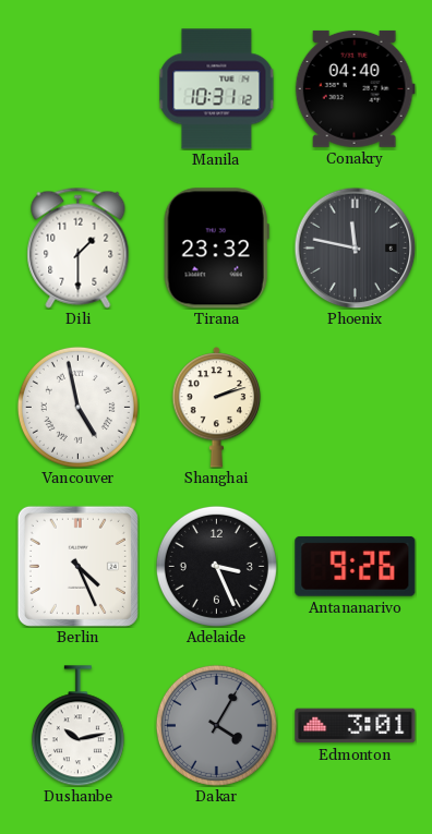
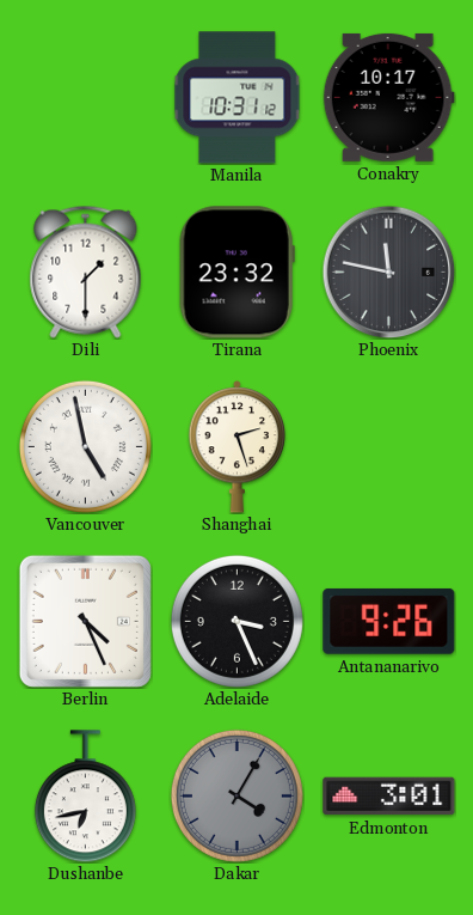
Conakry: 04:40 -> 10:17 (388, 97)
Shanghai: 2:12 -> 2:27 (238, 447)
Dushanbe: 10:13 -> 6:43 (85, 797)
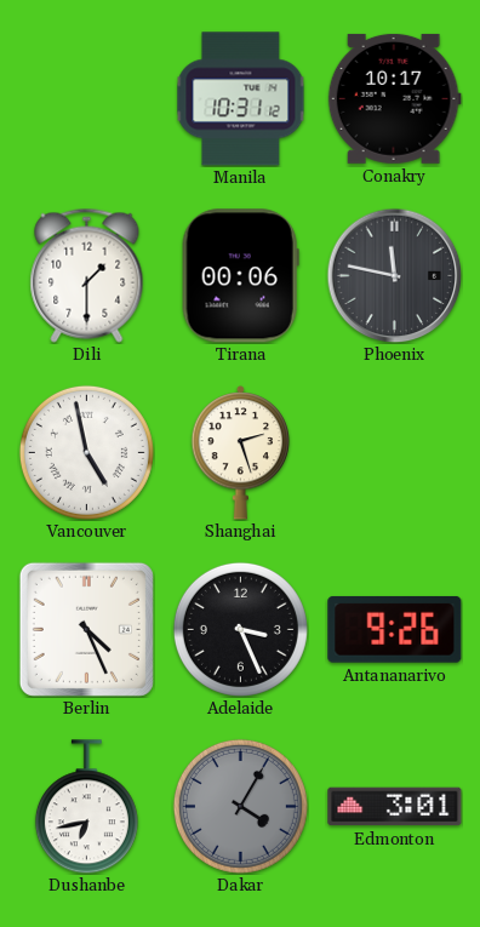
Tirana: 23:32 -> 00:06 (240, 276)
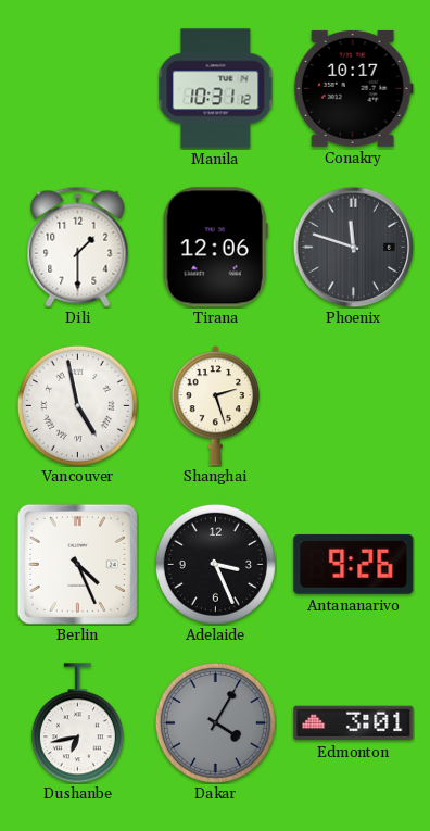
Tirana: 00:06 -> 12:06 (215, 248)
Phoenix: 11:47 -> 11:48 (353, 247)
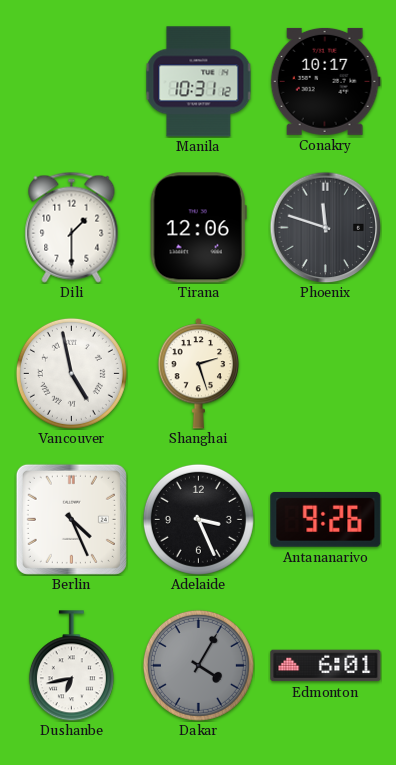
Edmonton: 3:01 -> 6:01 (326, 666)
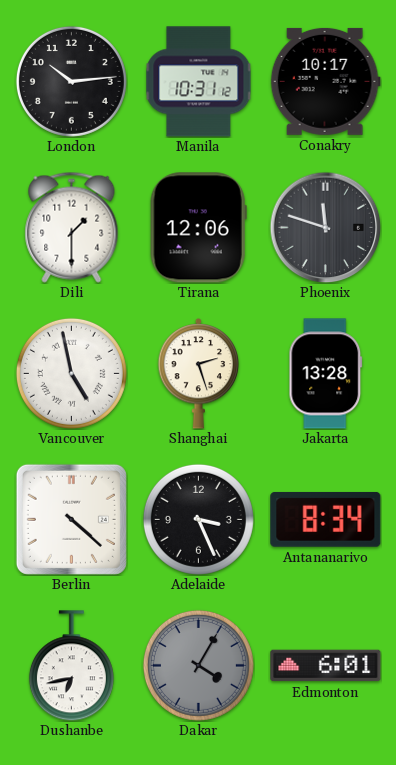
London: none -> 10:14 (71, 81)
Jakarta: none -> 13:28 (326, 374)
Berlin: 4:26 -> 4:22 (71, 519)
Antananarivo: 9:26 -> 8:34 (326, 519)
